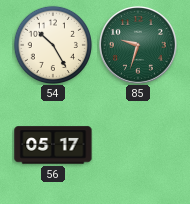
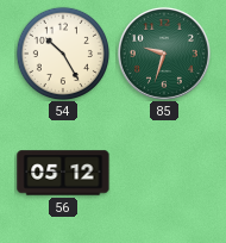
56: 05:17 -> 05:12 (63, 173)
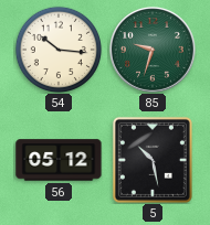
54: 10:25 -> 10:16 (57, 49)
5: none -> 10:28 (153, 160)
